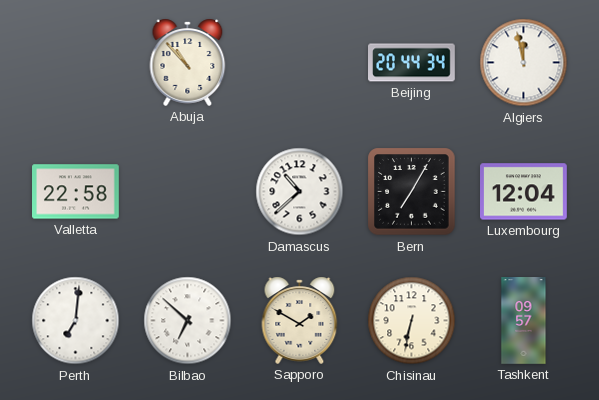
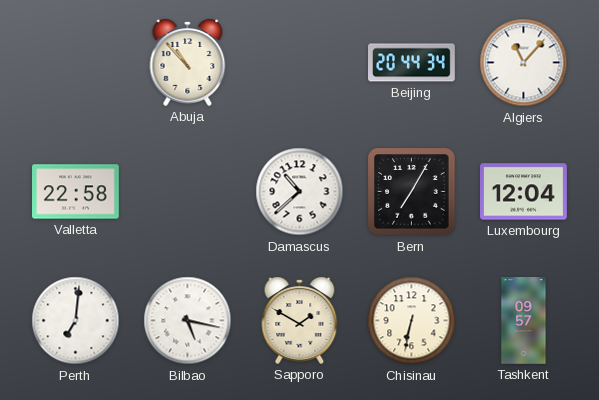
Algiers: 11:58 -> 11:07 (524, 63)
Bilbao: 6:52 -> 5:17 (188, 321)
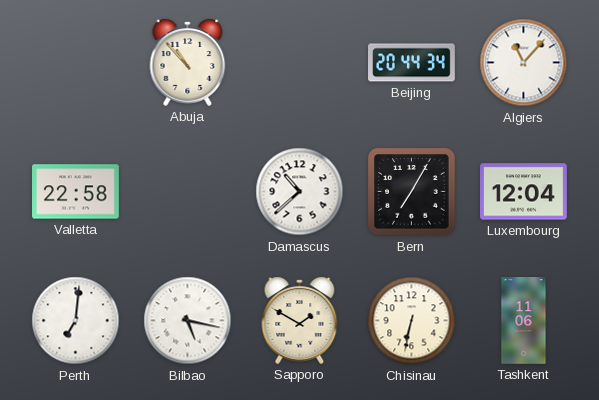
Tashkent: 09:57 -> 11:06 (524, 321)
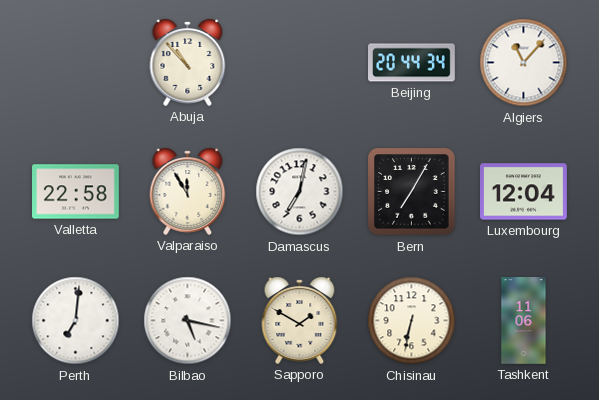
Valparaiso: none -> 11:55 (188, 191)
Damascus: 10:38 -> 7:02 (300, 192)
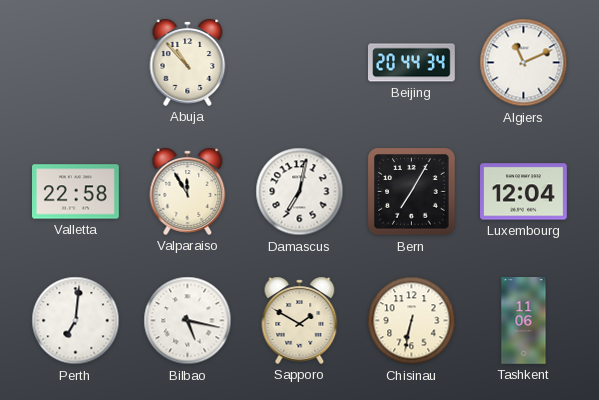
Algiers: 11:07 -> 11:11 (524, 63)
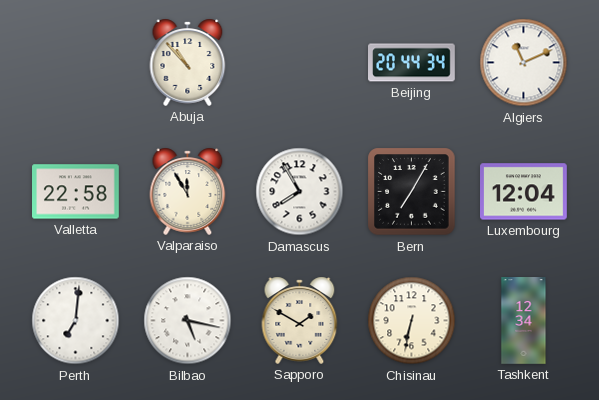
Damascus: 7:02 -> 7:55 (300, 192)
Tashkent: 11:06 -> 12:34 (524, 321)
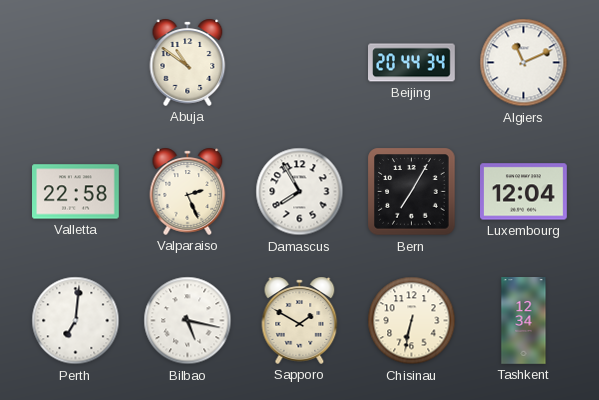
Abuja: 10:53 -> 10:51 (188, 62)
Valparaiso: 11:55 -> 2:26 (188, 191)
